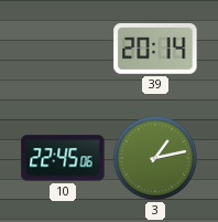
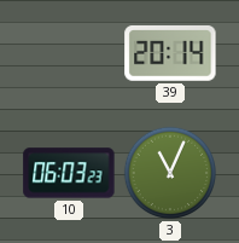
10: 22:45 -> 06:03 (69, 173)
3: 1:13 -> 11:04 (170, 173)
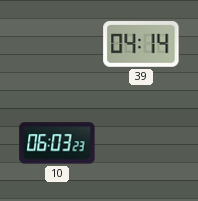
39: 20:14 -> 04:14 (141, 45)
3: 11:04 -> none (170, 173)
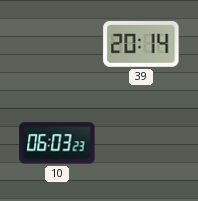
39: 04:14 -> 20:14 (141, 45)
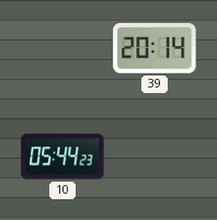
10: 06:03 -> 05:44 (62, 157)
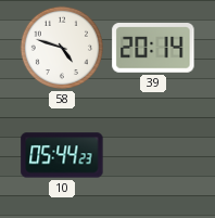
58: none -> 4:48 (62, 48)
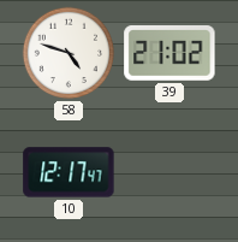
39: 20:14 -> 21:02 (169, 54)
10: 05:44 -> 12:17 (69, 172)
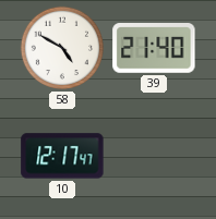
58: 4:48 -> 4:50 (62, 48)
39: 21:02 -> 21:40 (154, 49)
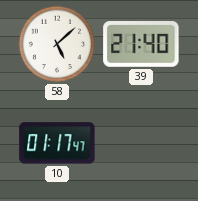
58: 4:50 -> 5:08 (57, 44)
10: 12:17 -> 01:17 (57, 143)
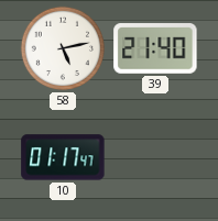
58: 5:08 -> 5:13 (63, 48)
